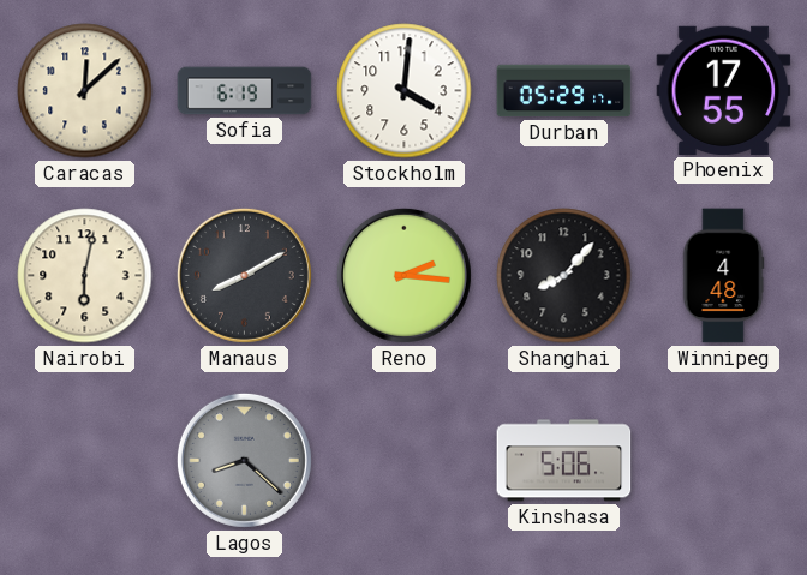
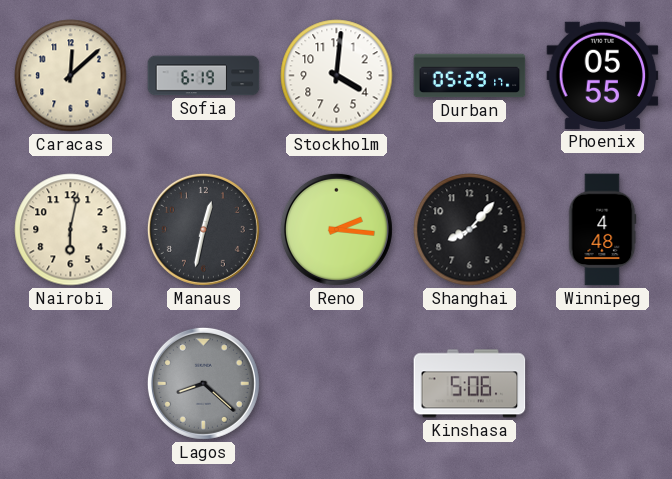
Phoenix: 17:55 -> 05:55 (603, 75)
Manaus: 8:10 -> 12:32 (203, 229)
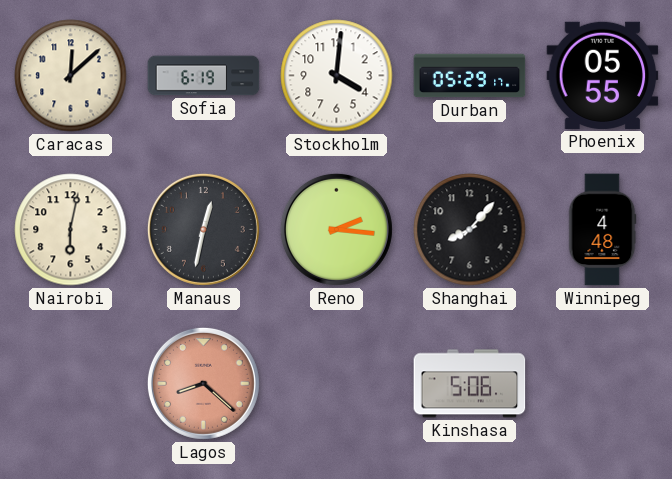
Lagos dial: grey -> salmon (203, 383)
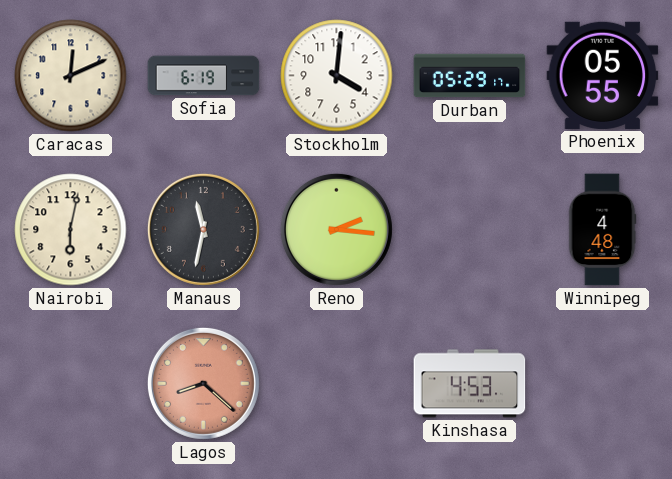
Caracas: 12:08 -> 12:11 (71, 76)
Manaus: 12:32 -> 11:32 (203, 229)
Shanghai: 8:07 -> none (470, 230)
Kinshasa: 5:06 -> 4:53 (470, 384)
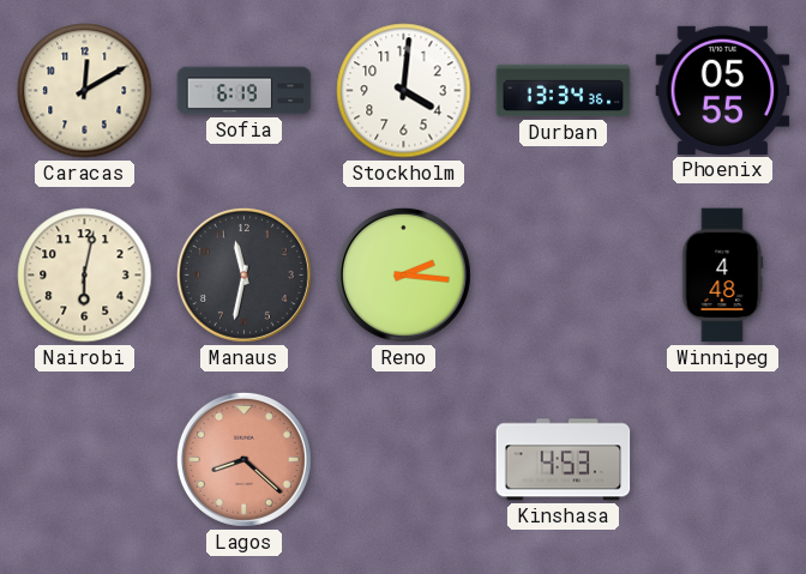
Caracas: 12:11 -> 12:10 (85, 91)
Durban: 05:29 -> 13:34 (564, 91)
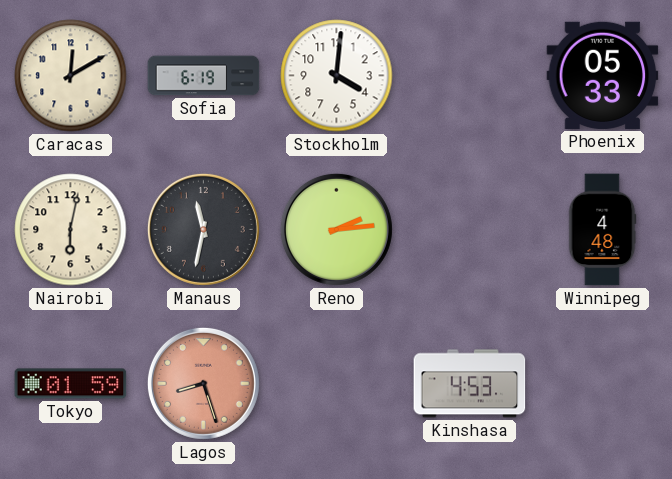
Durban: 13:34 -> none (564, 91)
Phoenix: 05:55 -> 05:33 (603, 75)
Reno: 2:16 -> 2:14 (336, 229)
Tokyo: none -> 01:59 (71, 384)
Lagos: 8:22 -> 8:27 (203, 383)
